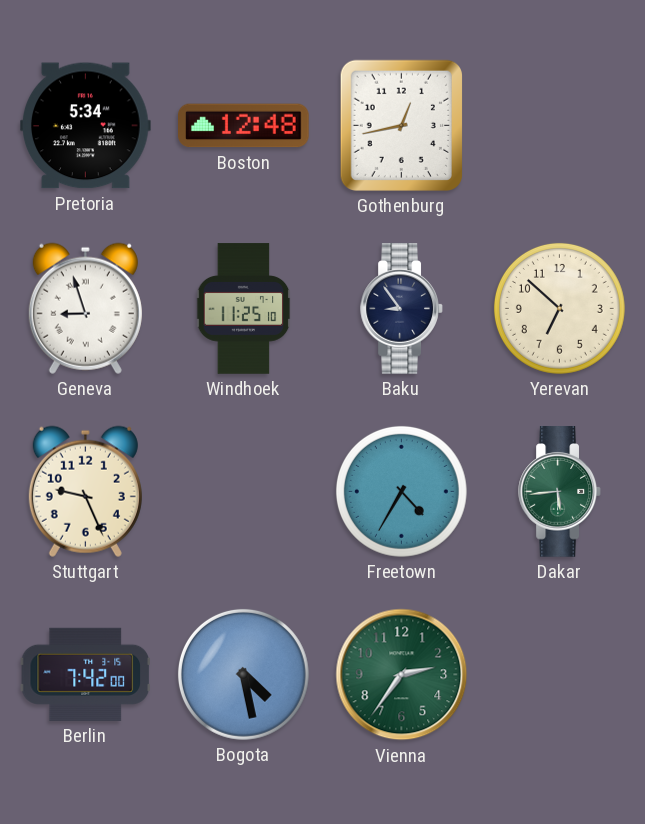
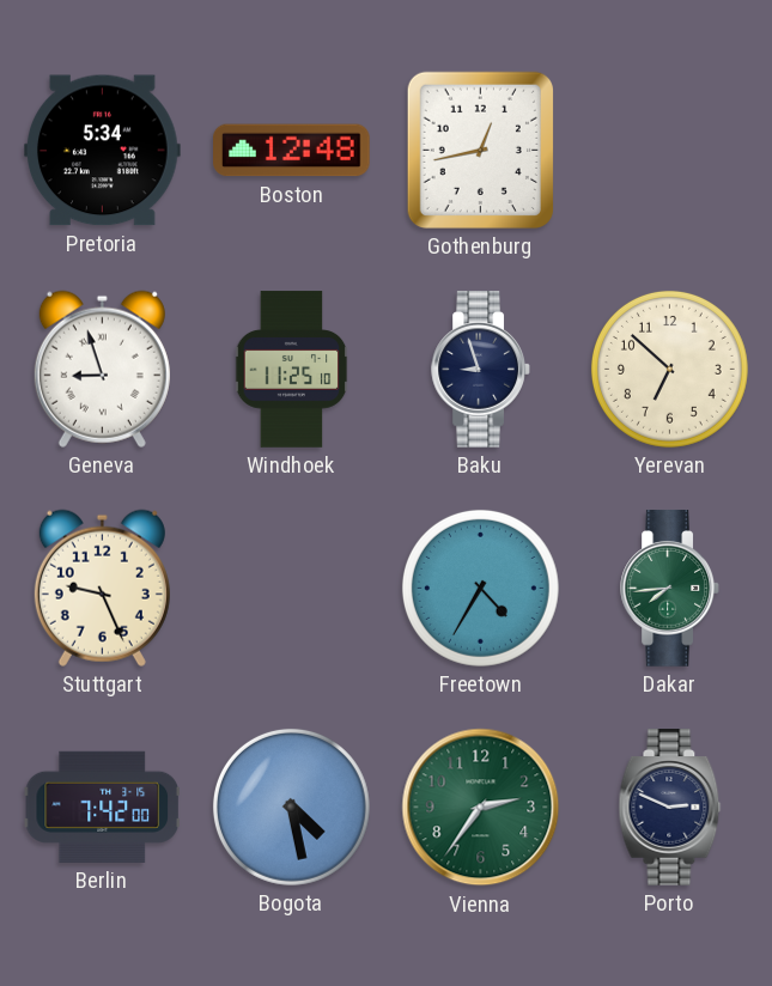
Baku: 8:54 -> 8:57 (481, 370)
Dakar: 5:44 -> 7:44 (670, 589)
Porto: none -> 2:49 (670, 808)
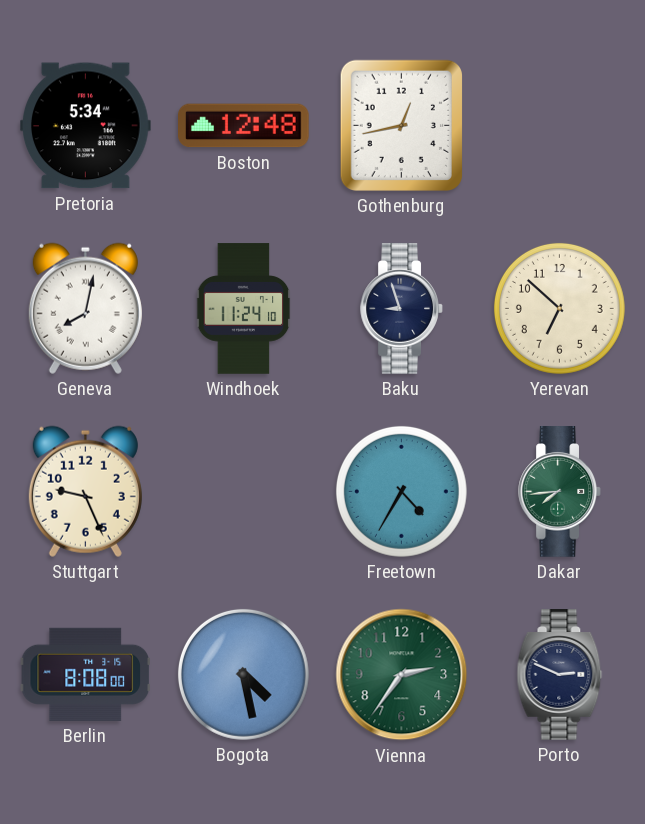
Geneva: 8:57 -> 8:02 (85, 308)
Windhoek: 11:25 -> 11:24 (244, 309)
Berlin: 7:42 -> 8:08 (85, 674)
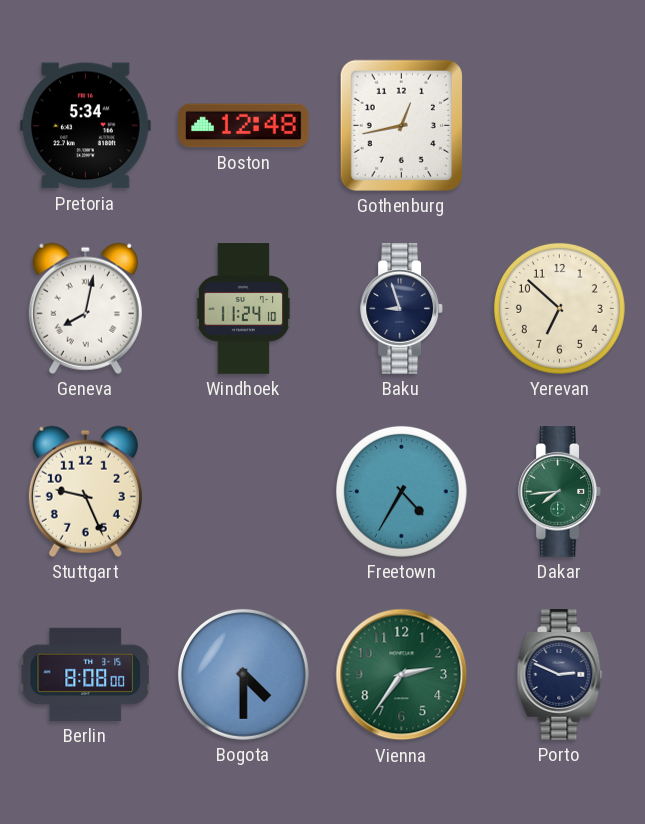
Bogota: 4:28 -> 4:30 (243, 674)
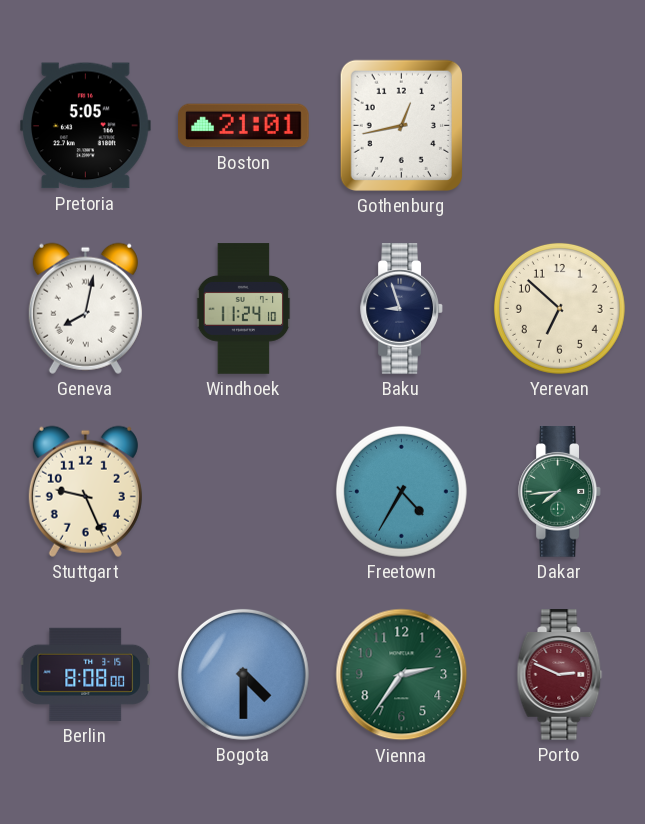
Pretoria: 5:34 -> 5:05 (86, 126)
Boston: 12:48 -> 21:01 (244, 126)
Porto dial: navy -> burgundy (560, 675)
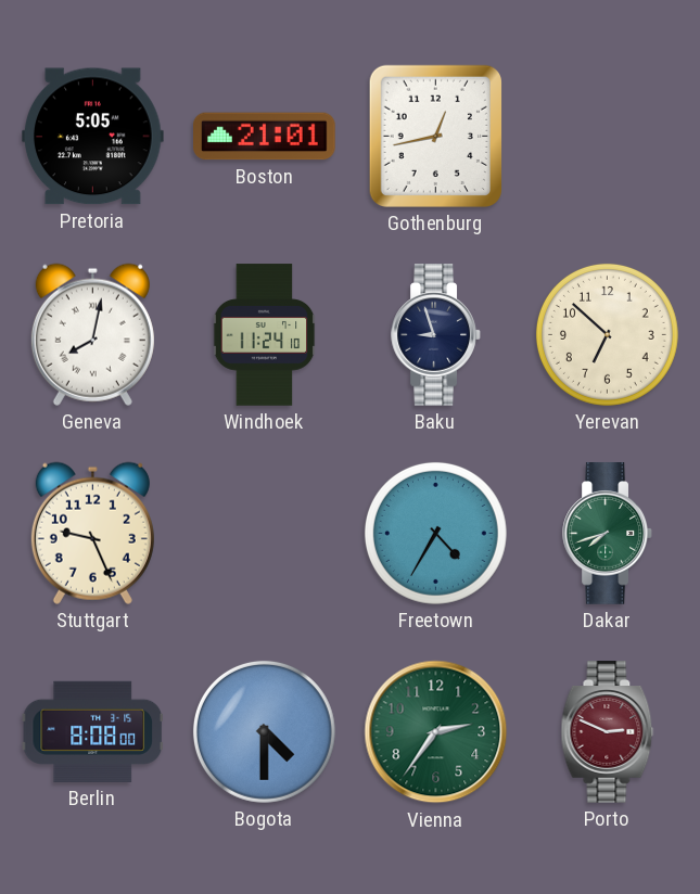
Dakar: 7:44 -> 7:42 (608, 534)
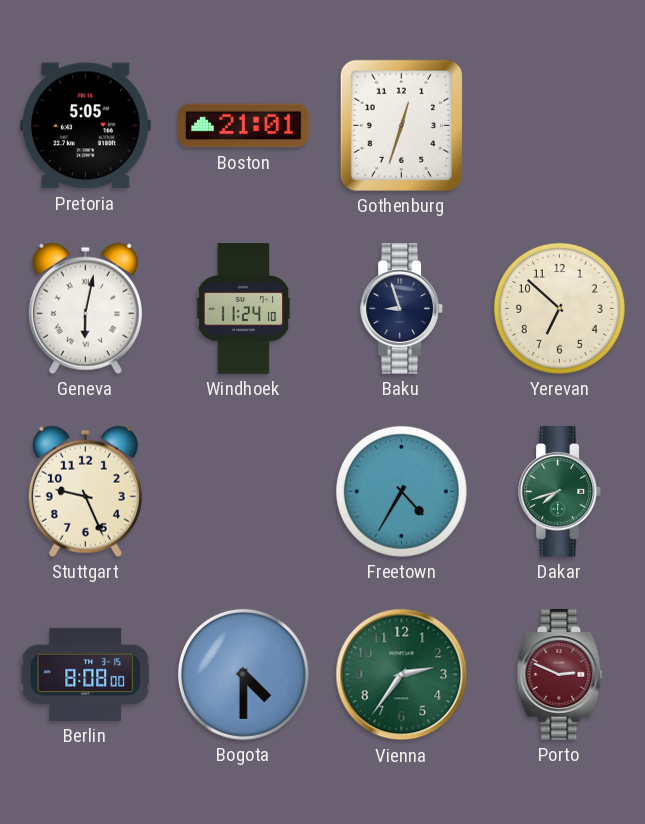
Gothenburg: 12:43 -> 12:33 (401, 125)
Geneva: 8:02 -> 6:02 (85, 308)
